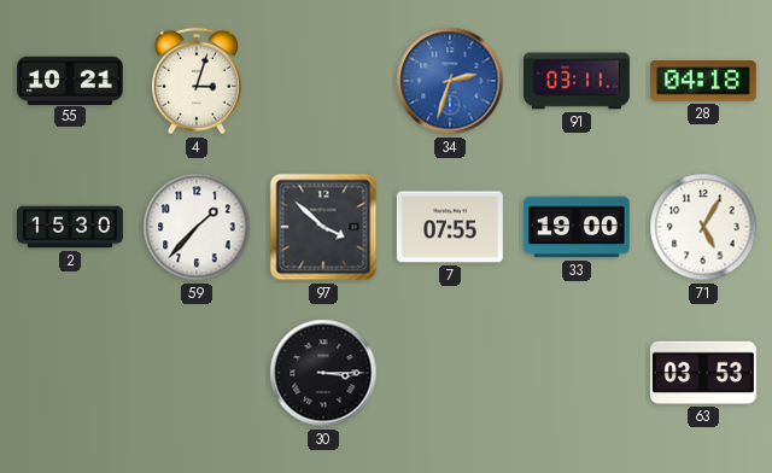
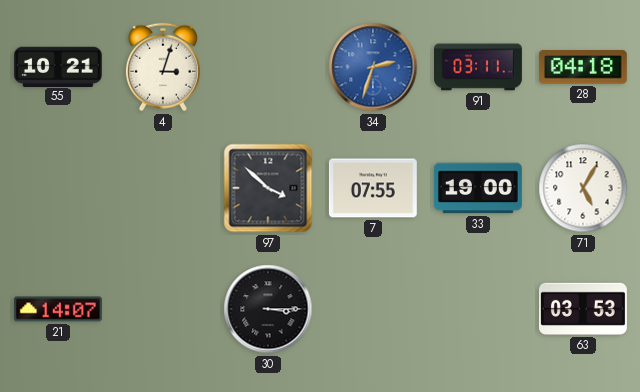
2: 15:30 -> none (71, 227)
59: 1:37 -> none (197, 227)
21: none -> 14:07 (58, 309)
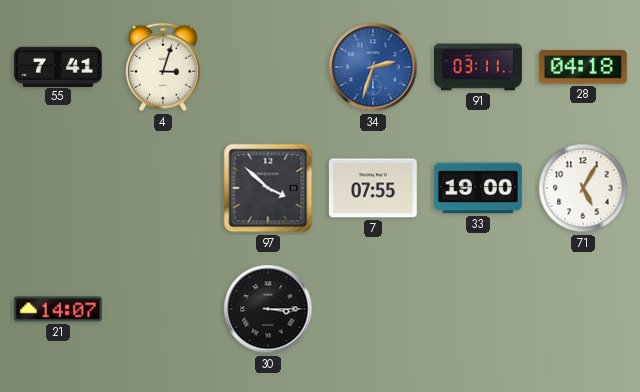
55: 10:21 -> 7:41 (58, 66)
63: 03:53 -> none (583, 309)
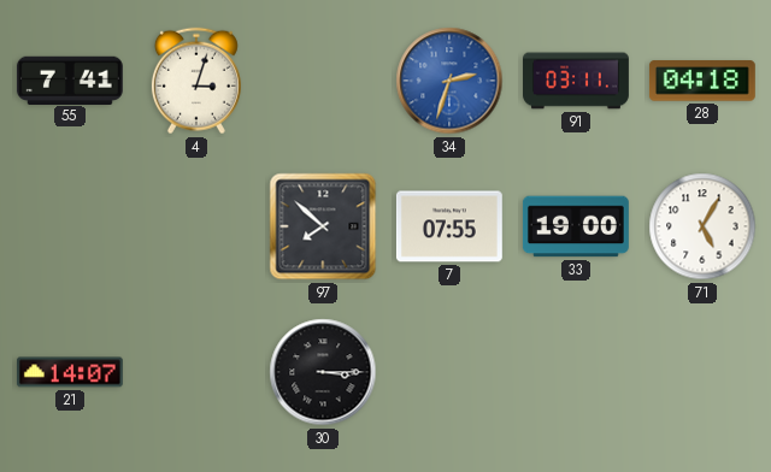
97: 3:52 -> 7:52 (323, 226)
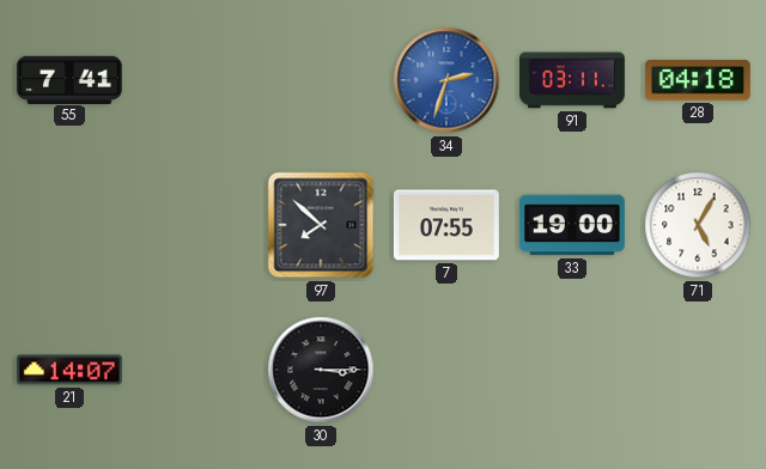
4: 3:03 -> none (196, 81)
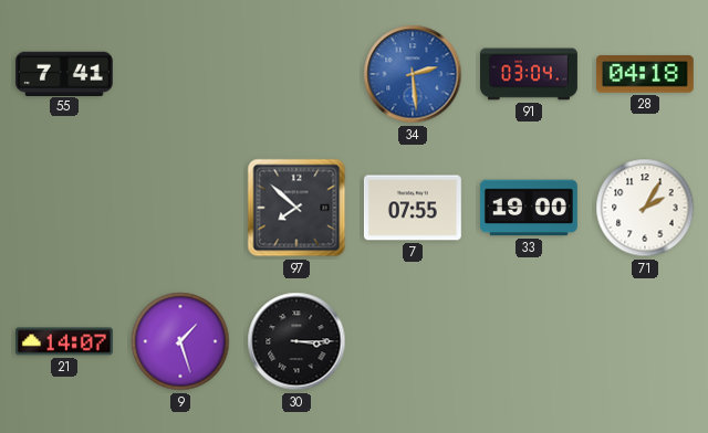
34: 2:33 -> 2:29 (413, 74)
91: 03:11 -> 03:04 (530, 74)
71: 5:05 -> 2:05 (645, 208)
9: none -> 1:27 (180, 341)
